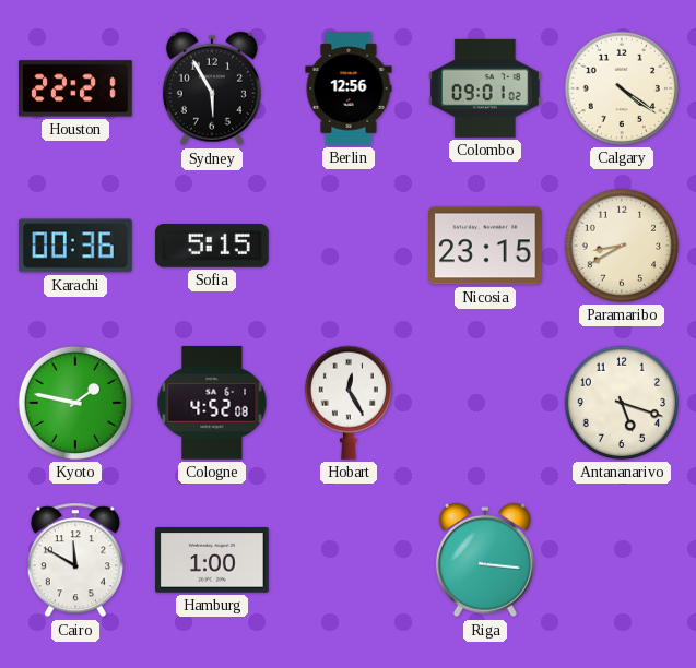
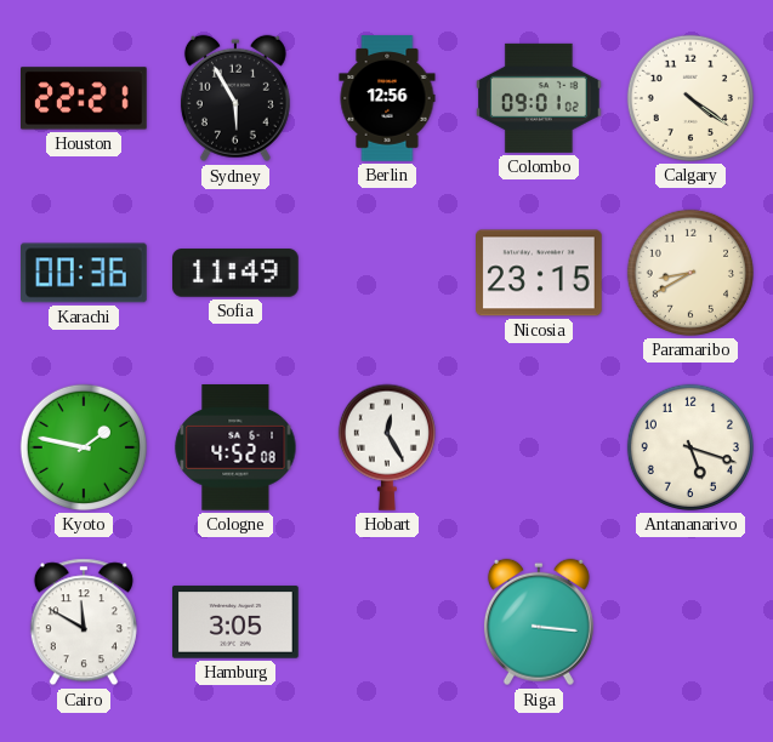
Sofia: 5:15 -> 11:49 (237, 273)
Hamburg: 1:00 -> 3:05 (235, 622)
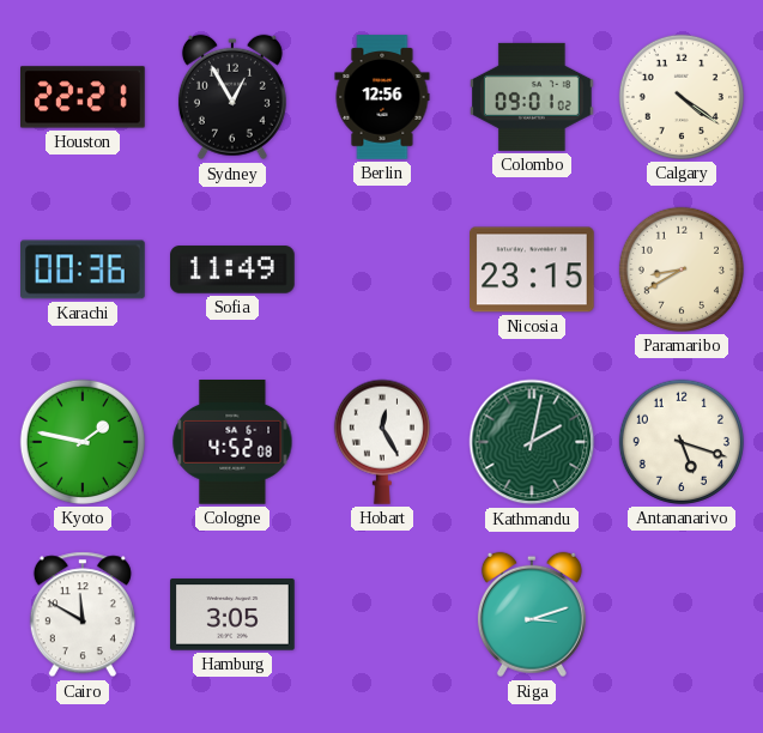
Sydney: 5:55 -> 12:55 (232, 97)
Kathmandu: none -> 2:02 (532, 442)
Riga: 3:16 -> 3:12 (532, 614)
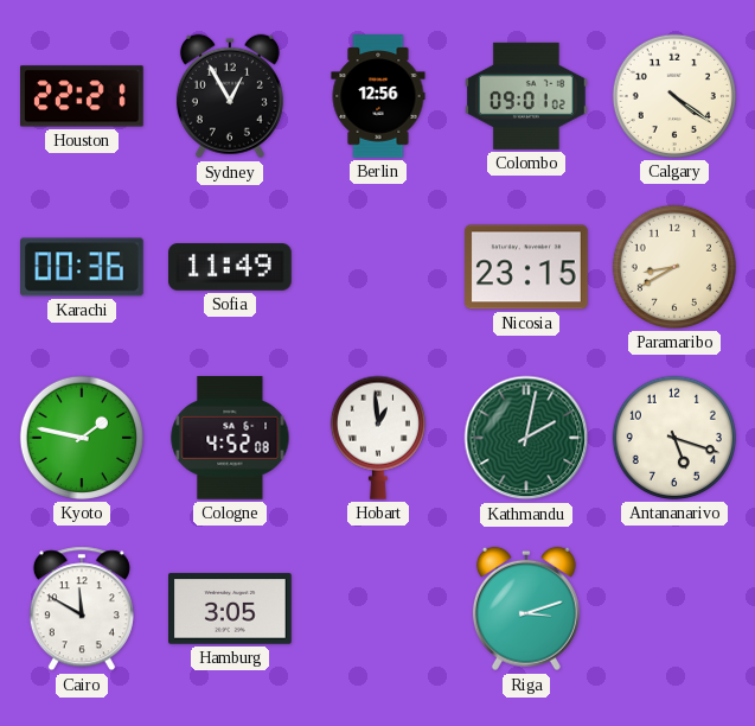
Hobart: 12:25 -> 12:59 (378, 438)
